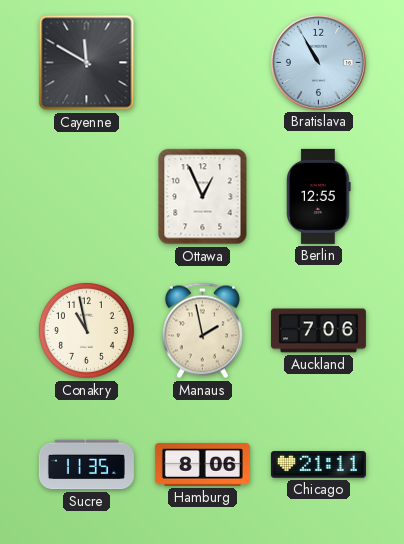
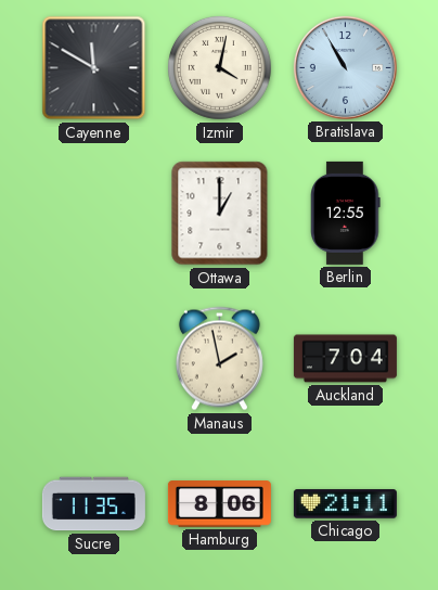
Izmir: none -> 4:02 (219, 67)
Ottawa: 12:56 -> 1:00 (220, 214)
Conakry: 10:58 -> none (86, 330)
Auckland: 7:06 -> 7:04 (345, 359)
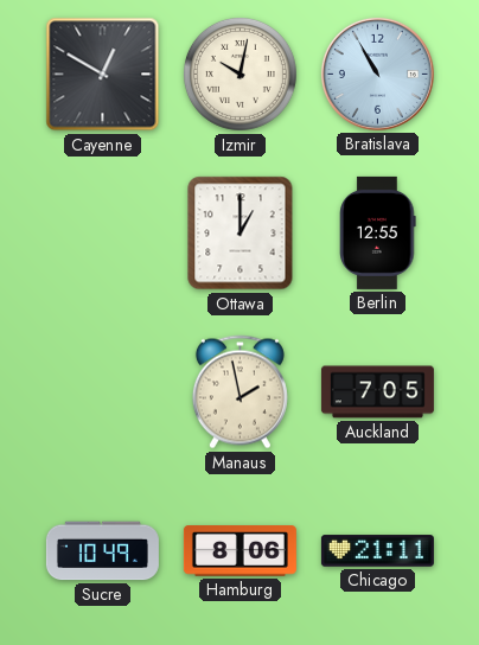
Cayenne: 11:50 -> 12:50 (103, 75)
Izmir: 4:02 -> 10:02 (239, 74)
Auckland: 7:04 -> 7:05 (377, 392)
Sucre: 11:35 -> 10:49 (102, 551)
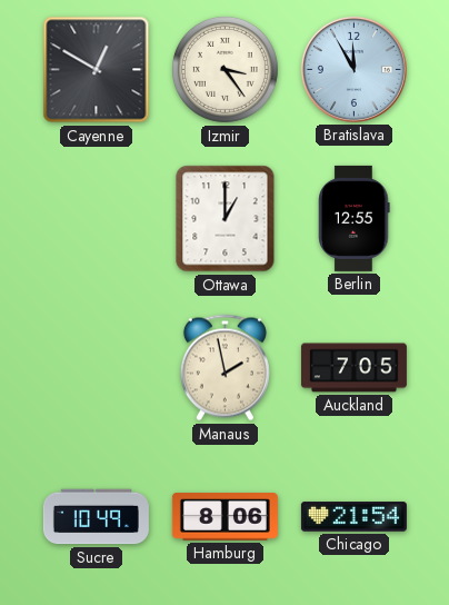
Izmir: 10:02 -> 3:24 (225, 69)
Bratislava: 10:55 -> 11:55 (353, 69)
Chicago: 21:11 -> 21:54 (353, 517)
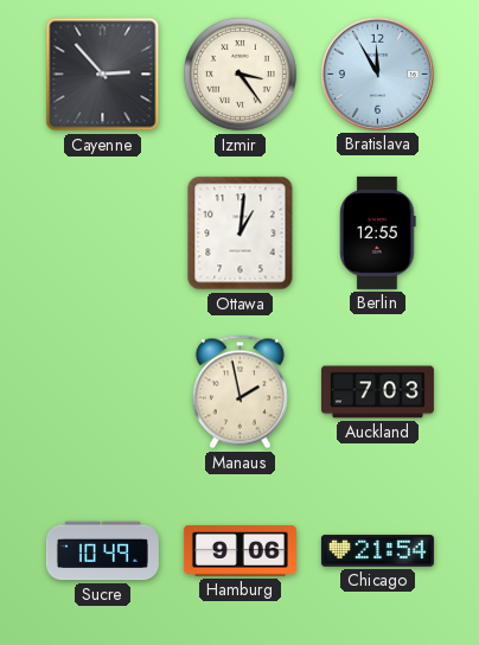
Cayenne: 12:50 -> 2:53 (103, 75)
Ottawa: 1:00 -> 1:01 (241, 234)
Auckland: 7:05 -> 7:03 (377, 392)
Hamburg: 8:06 -> 9:06 (239, 551)
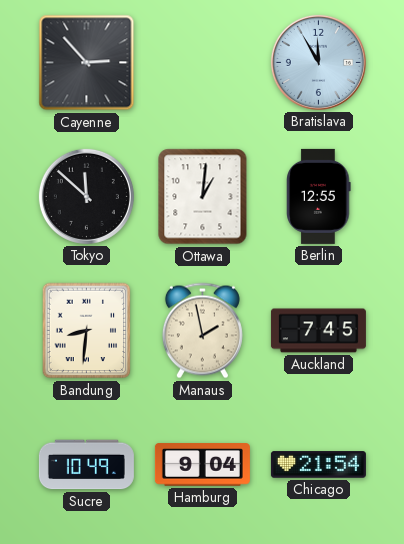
Izmir: 3:24 -> none (239, 74)
Tokyo: none -> 11:52 (86, 196)
Bandung: none -> 8:31 (87, 331)
Auckland: 7:03 -> 7:45 (318, 331)
Hamburg: 9:06 -> 9:04 (202, 465)
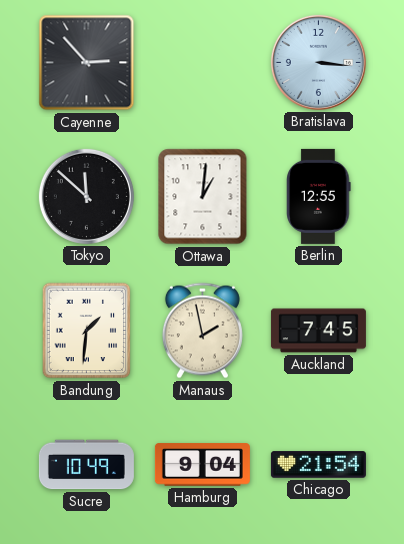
Bratislava: 11:55 -> 3:16 (318, 62)
Bandung: 8:31 -> 1:31 (87, 331)
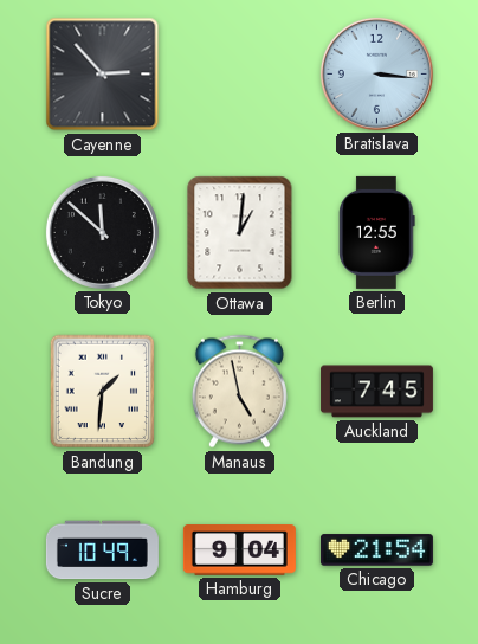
Manaus: 1:58 -> 4:58 (239, 392)
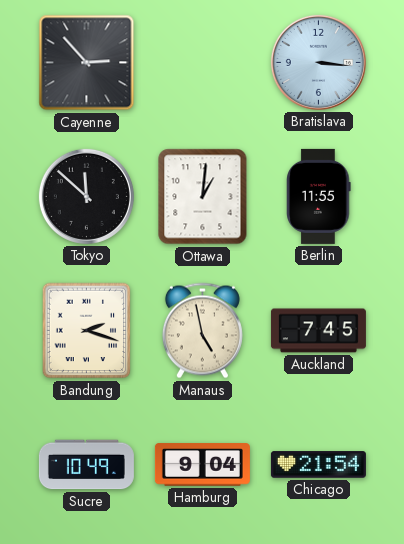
Berlin: 12:55 -> 11:55 (319, 196)
Bandung: 1:31 -> 2:18 (87, 331)
